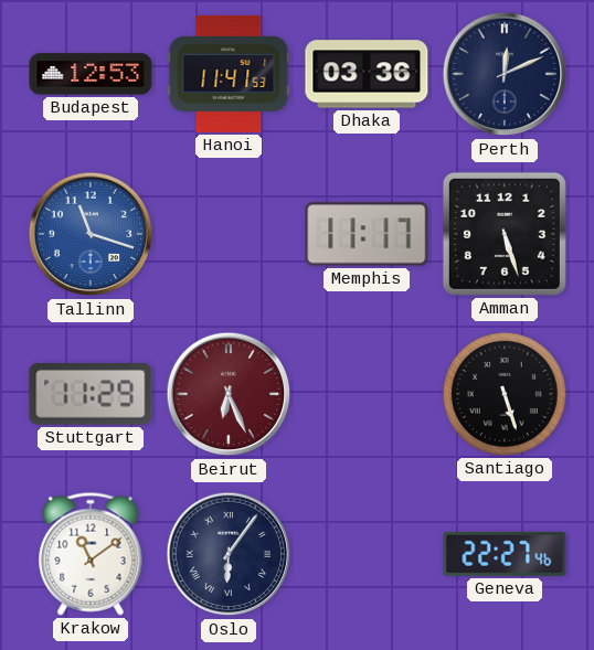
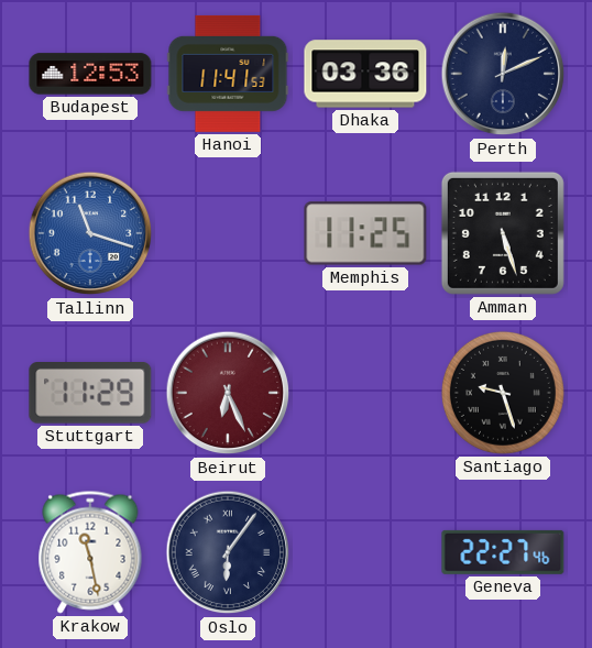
Memphis: 11:17 -> 11:25 (365, 233)
Santiago: 5:27 -> 9:27 (503, 393)
Krakow: 11:09 -> 11:28 (90, 552)
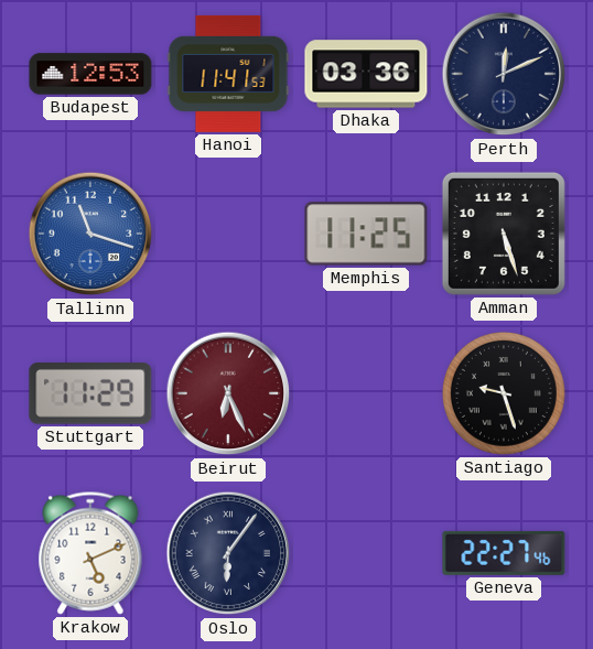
Krakow: 11:28 -> 5:11 (90, 553)
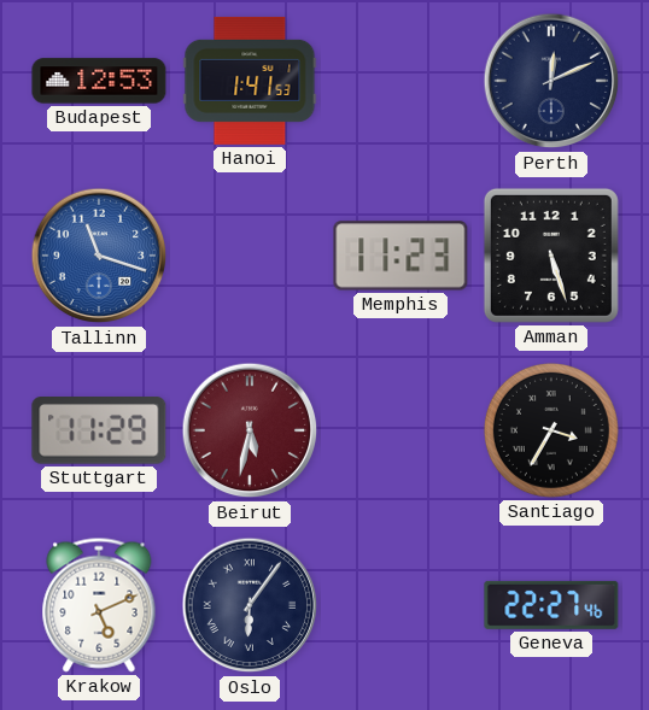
Hanoi: 11:41 -> 1:41 (250, 81)
Dhaka: 03:36 -> none (366, 74)
Memphis: 11:25 -> 11:23 (400, 256)
Beirut: 6:26 -> 5:32 (250, 430)
Santiago: 9:27 -> 3:35 (551, 430)
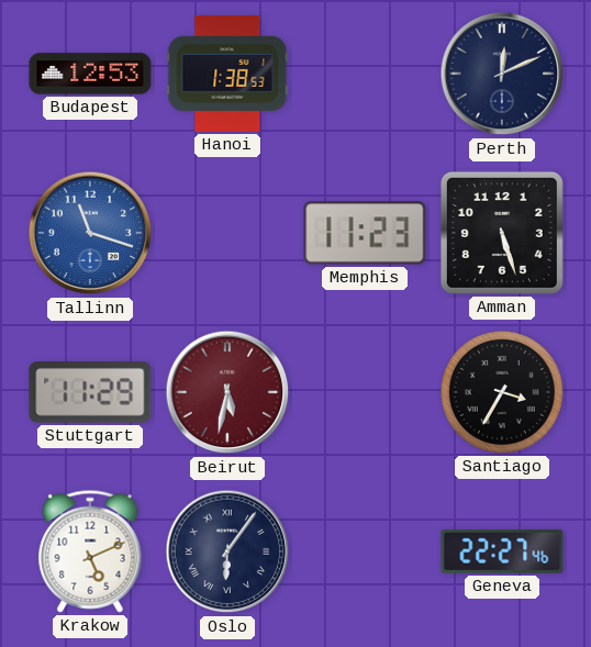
Hanoi: 1:41 -> 1:38 (227, 74)
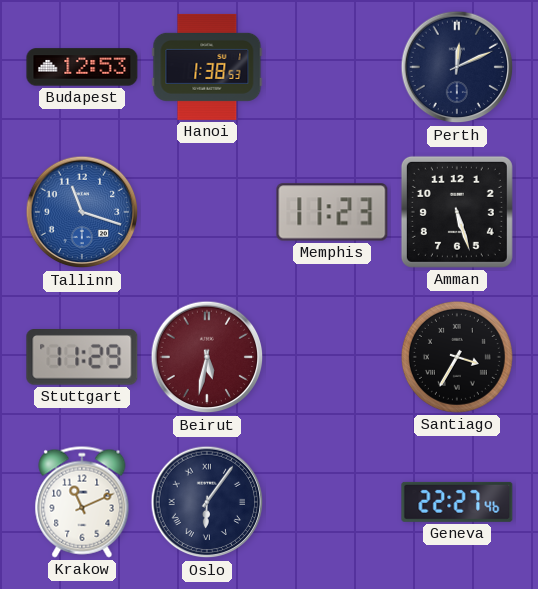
Krakow: 5:11 -> 11:11 (82, 502)
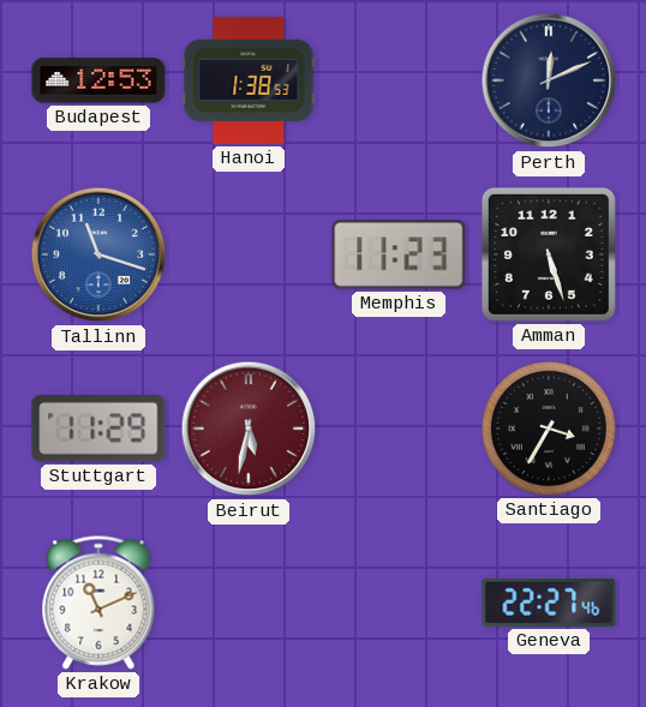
Oslo: 6:06 -> none (207, 502)
